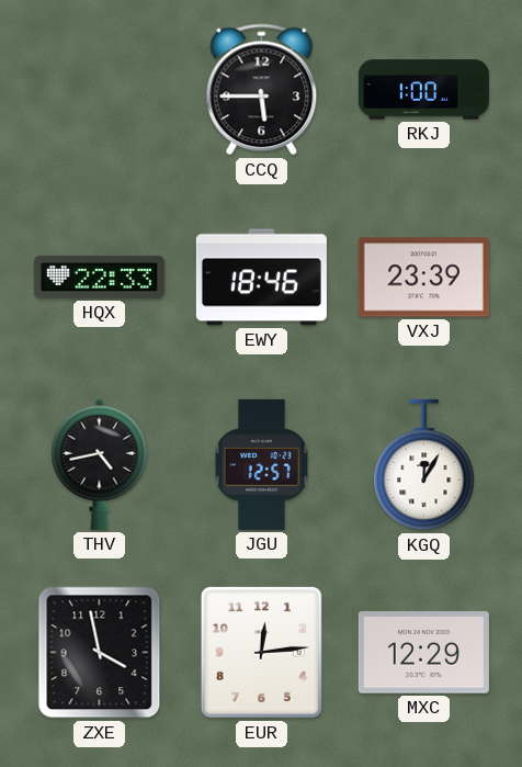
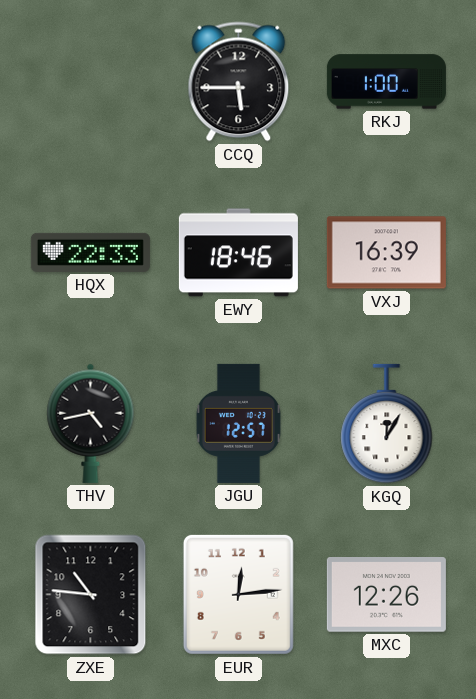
VXJ: 23:39 -> 16:39 (386, 253)
ZXE: 3:58 -> 10:46 (91, 595)
MXC: 12:29 -> 12:26 (386, 595)
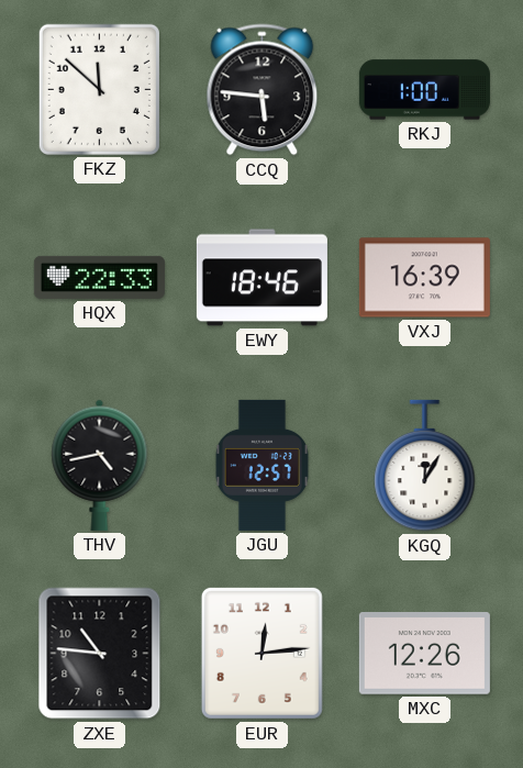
FKZ: none -> 11:52 (99, 89)
CCQ: 5:45 -> 5:46 (263, 90)
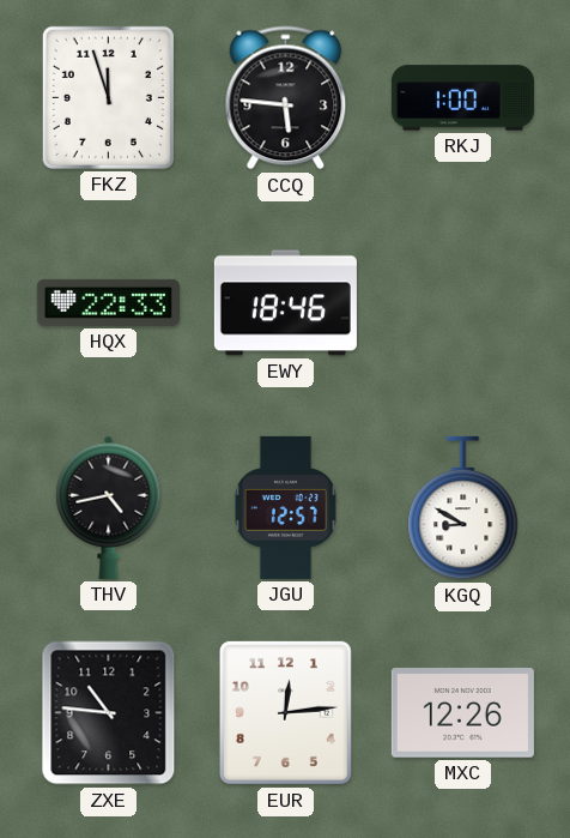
FKZ: 11:52 -> 11:57 (108, 97)
VXJ: 16:39 -> none (424, 278)
KGQ: 12:05 -> 8:50 (463, 508)
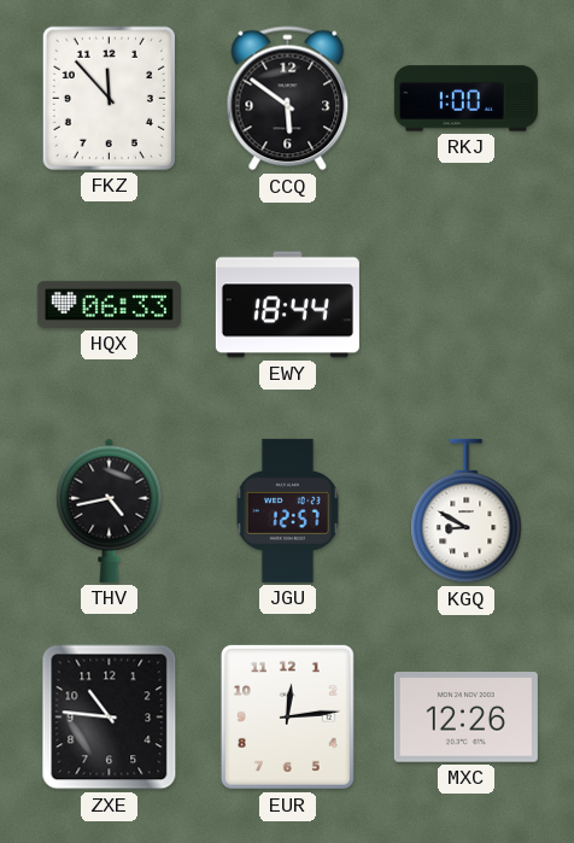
FKZ: 11:57 -> 11:53 (109, 98)
CCQ: 5:46 -> 5:51 (288, 99)
HQX: 22:33 -> 06:33 (109, 304)
EWY: 18:46 -> 18:44 (287, 305)
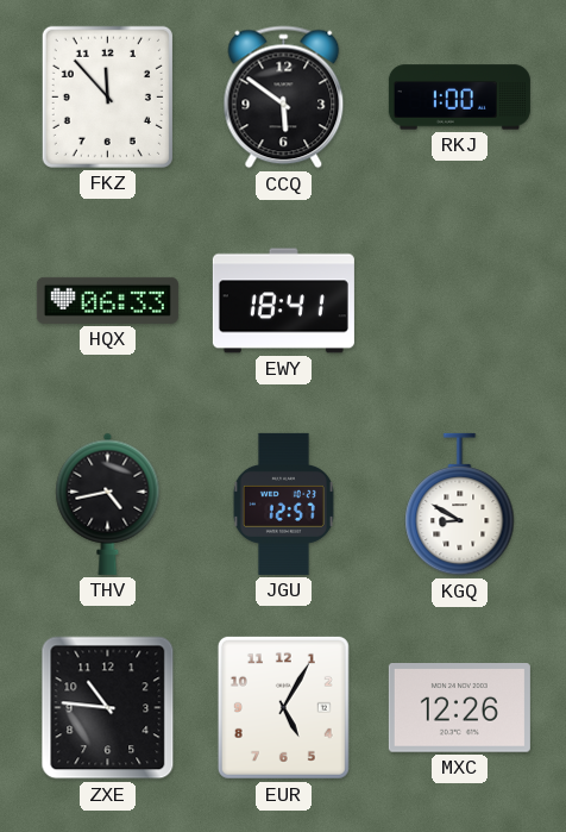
EWY: 18:44 -> 18:41 (283, 301)
EUR: 12:14 -> 5:05 (283, 707)
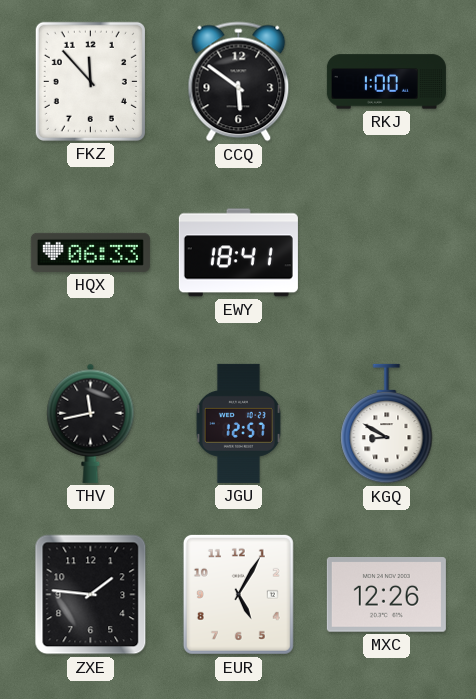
THV: 4:43 -> 11:43 (91, 423)
ZXE: 10:46 -> 1:46 (91, 595)
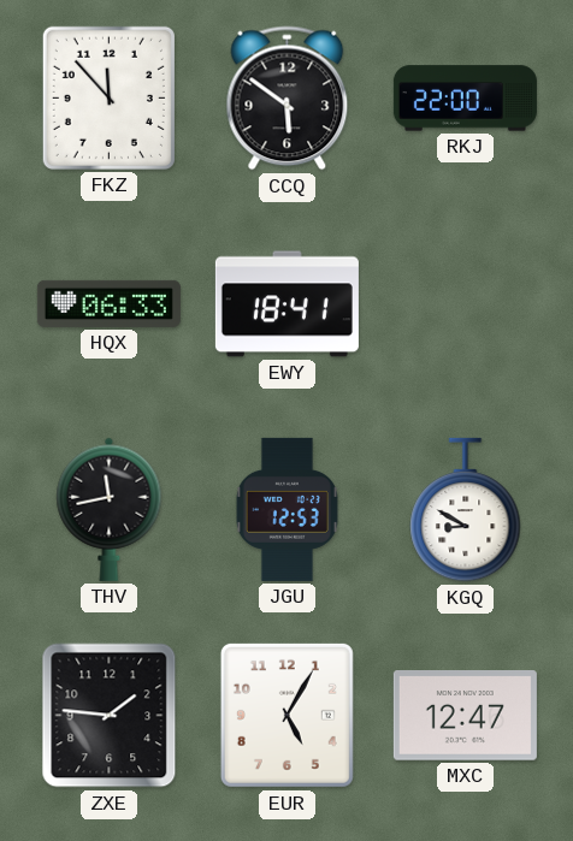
RKJ: 1:00 -> 22:00 (465, 99)
JGU: 12:57 -> 12:53 (286, 509)
MXC: 12:26 -> 12:47 (465, 716)
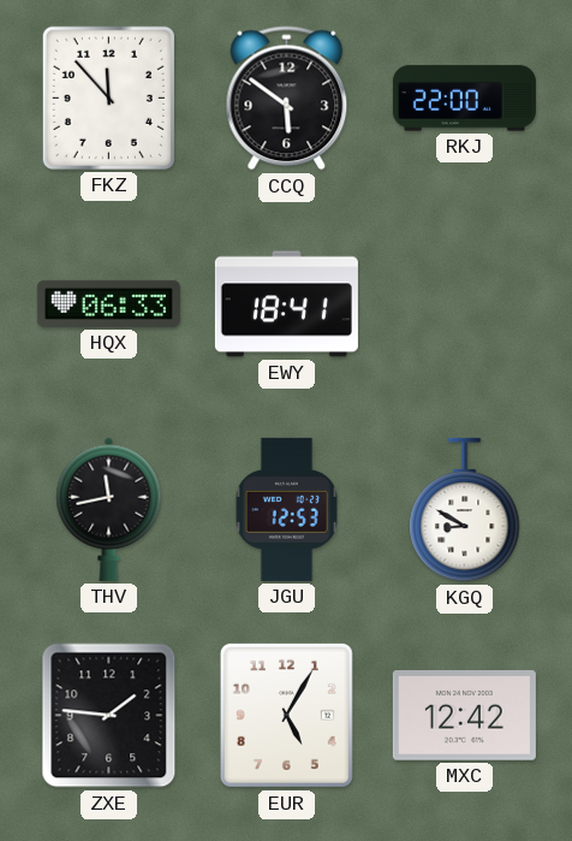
MXC: 12:47 -> 12:42 (464, 716)
